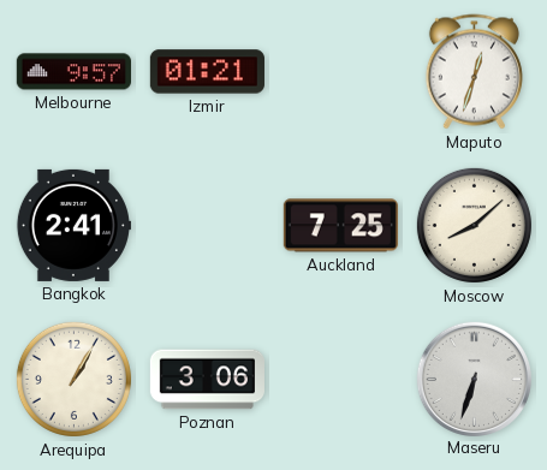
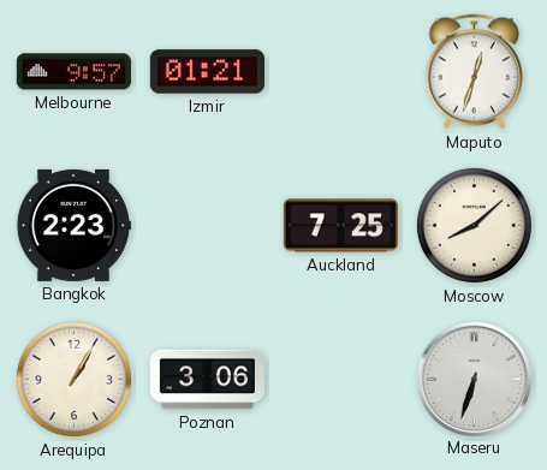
Bangkok: 2:41 -> 2:23 (73, 225)
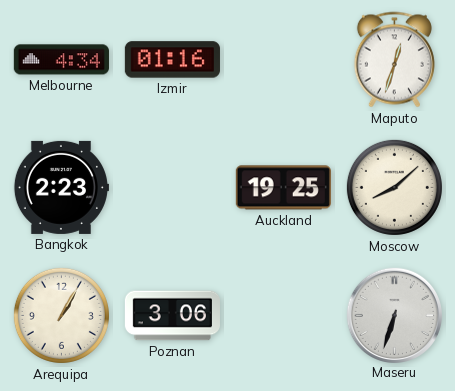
Melbourne: 9:57 -> 4:34 (61, 60)
Izmir: 01:21 -> 01:16 (172, 60)
Auckland: 7:25 -> 19:25 (283, 188)
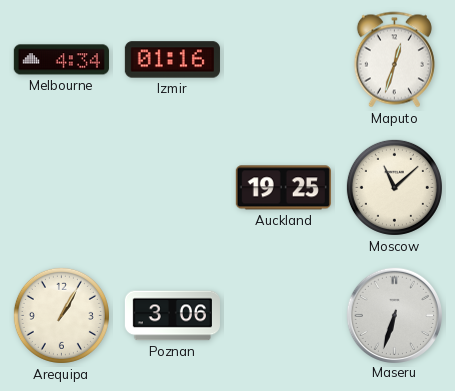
Bangkok: 2:23 -> none (61, 187)
Moscow: 8:08 -> 11:08 (394, 187)
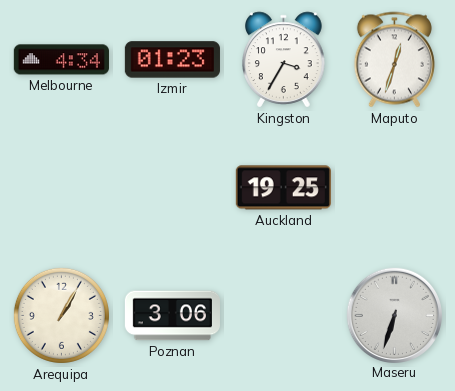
Izmir: 01:16 -> 01:23 (172, 60)
Kingston: none -> 3:35 (284, 60)
Moscow: 11:08 -> none (394, 187)
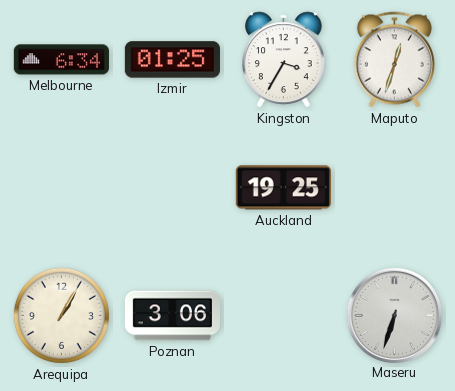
Melbourne: 4:34 -> 6:34 (61, 60)
Izmir: 01:23 -> 01:25 (172, 60)
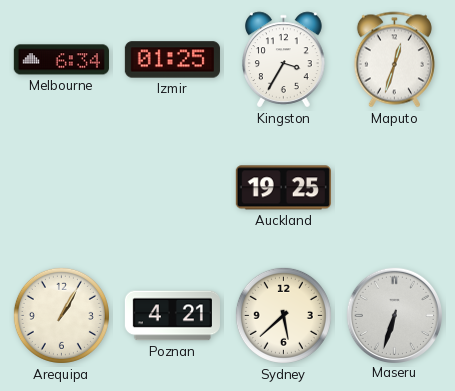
Poznan: 3:06 -> 4:21 (172, 316)
Sydney: none -> 5:38 (283, 315)
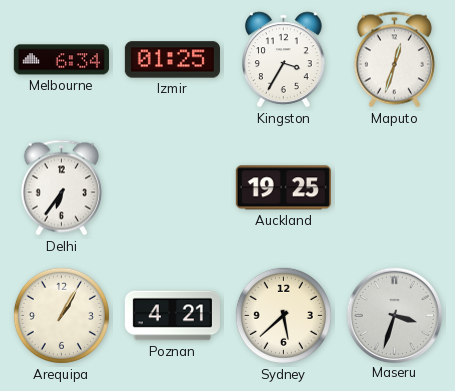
Delhi: none -> 6:36 (61, 188)
Maseru: 6:33 -> 3:33 (394, 315)
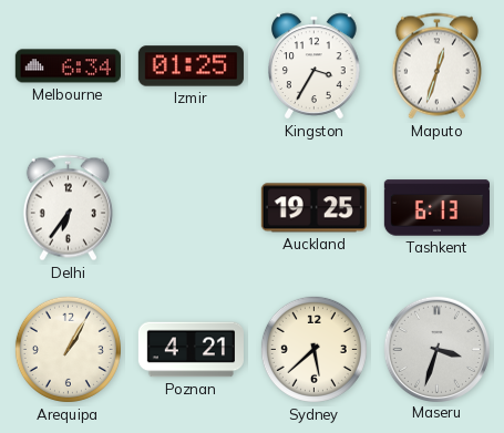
Tashkent: none -> 6:13 (436, 208)
